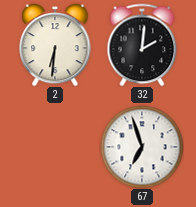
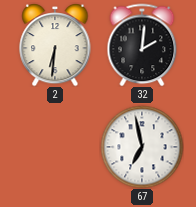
67: 6:57 -> 6:58 (142, 147)
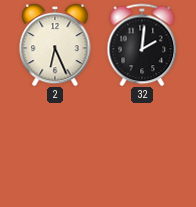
2: 6:31 -> 6:26 (55, 45)
67: 6:58 -> none (142, 147)
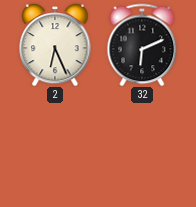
32: 2:01 -> 6:11 (142, 45)
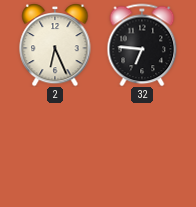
32: 6:11 -> 6:46 (142, 45)
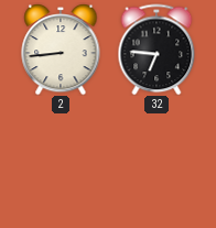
2: 6:26 -> 8:44 (61, 50)
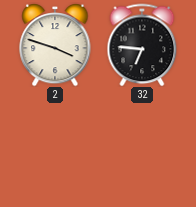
2: 8:44 -> 3:48 (55, 45)
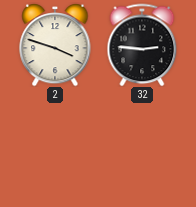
32: 6:46 -> 2:46 (142, 45)
